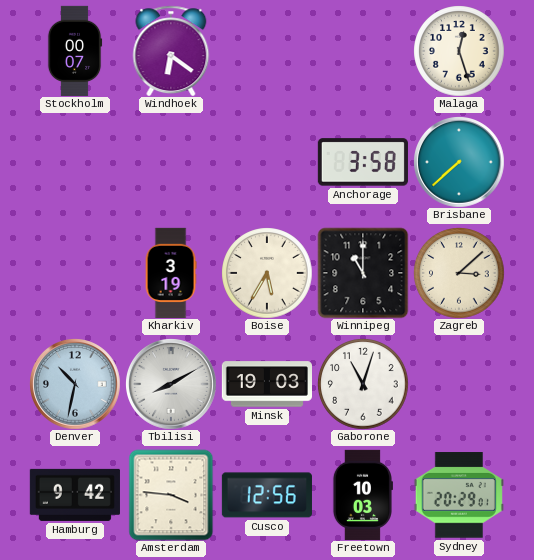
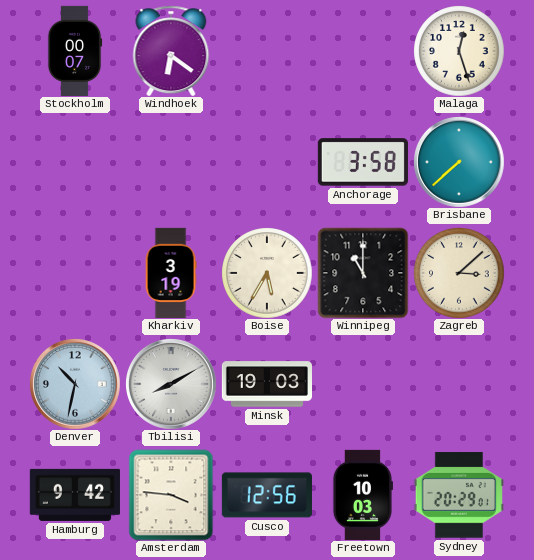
Gaborone: 11:03 -> none (363, 384)
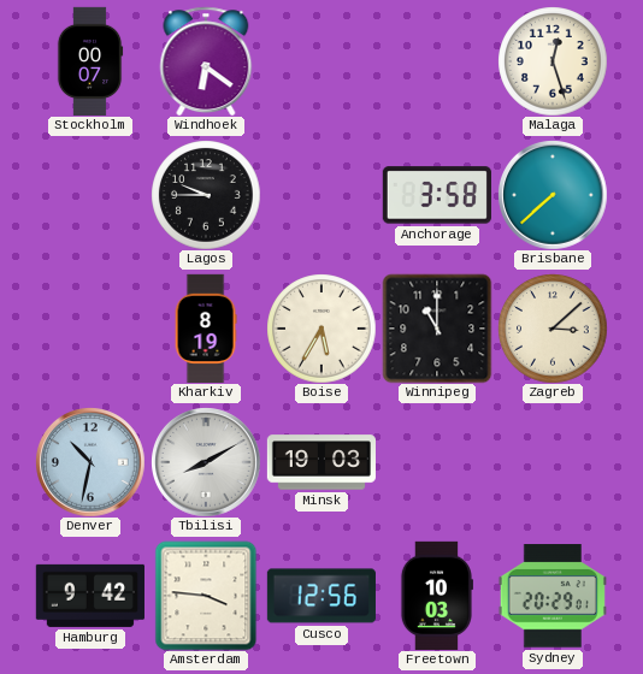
Lagos: none -> 9:45 (206, 195)
Kharkiv: 3:19 -> 8:19 (206, 327)
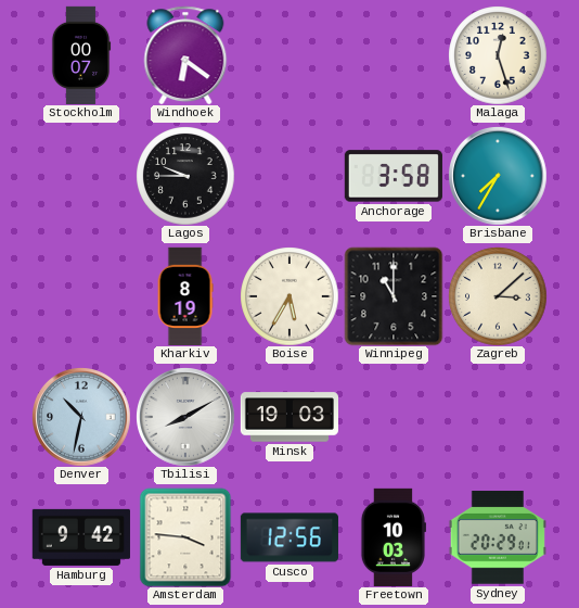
Brisbane: 7:38 -> 7:35 (498, 176)
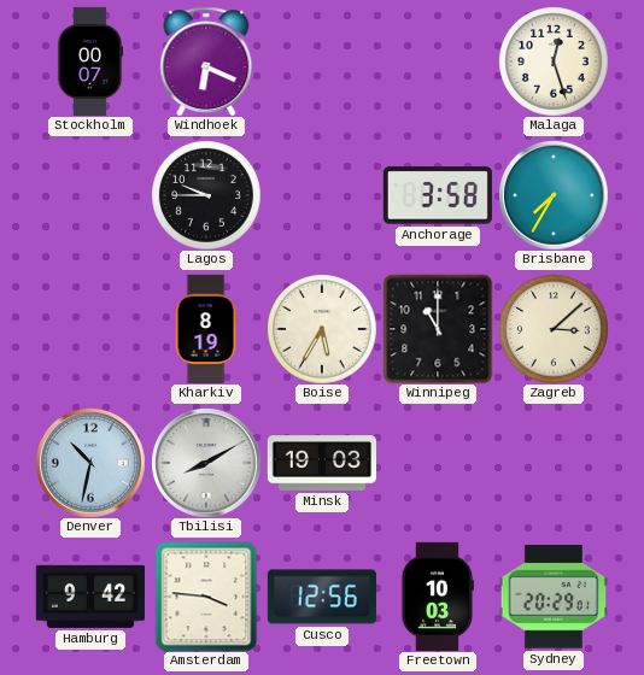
Windhoek: 6:21 -> 6:19 (206, 61)
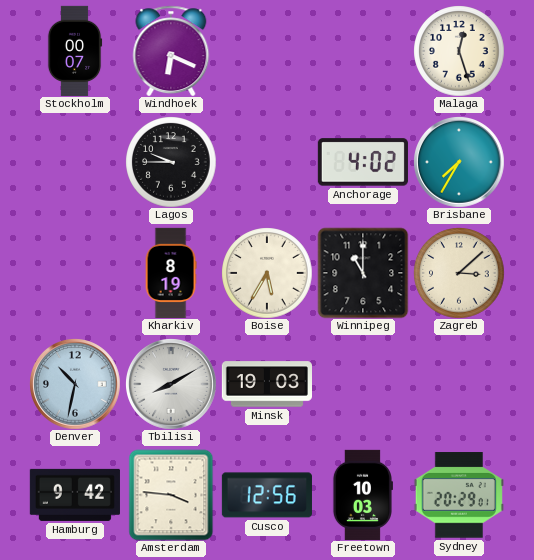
Anchorage: 3:58 -> 4:02 (363, 162)
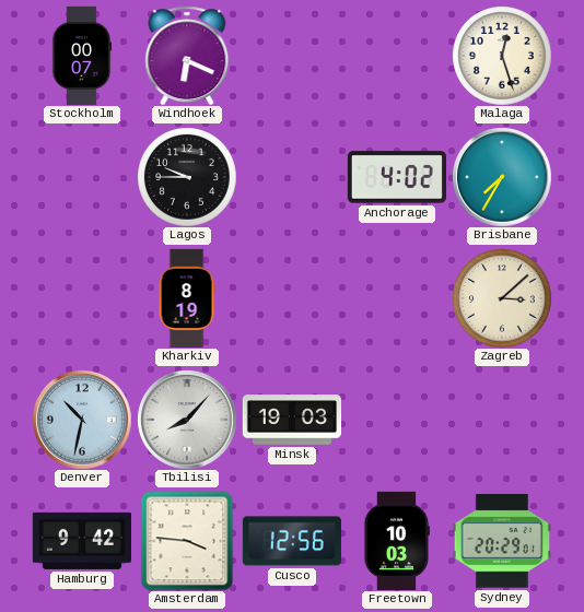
Boise: 5:35 -> none (267, 273)
Winnipeg: 11:00 -> none (363, 273)
Tbilisi: 8:10 -> 8:07 (187, 420)
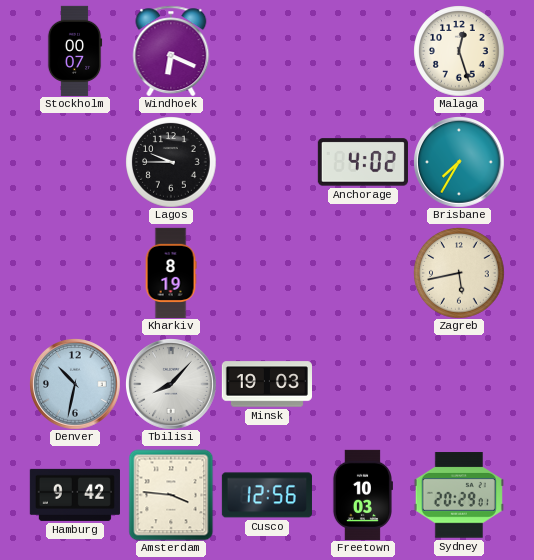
Zagreb: 3:08 -> 5:43 (459, 273)
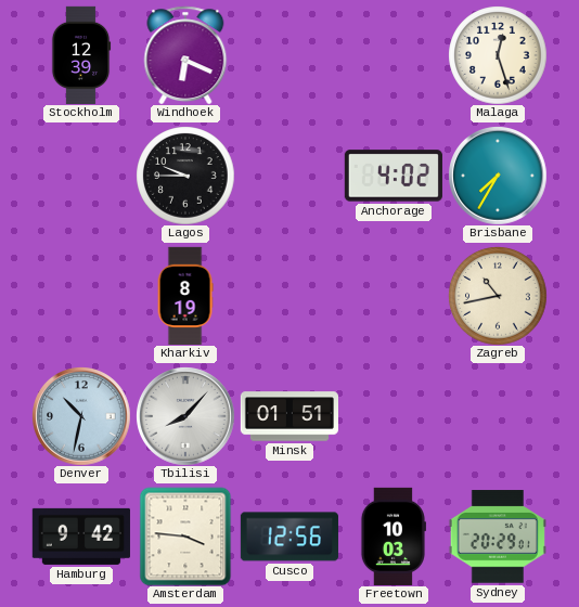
Stockholm: 00:07 -> 12:39 (81, 55)
Zagreb: 5:43 -> 10:43 (498, 296)
Minsk: 19:03 -> 01:51 (288, 416)
